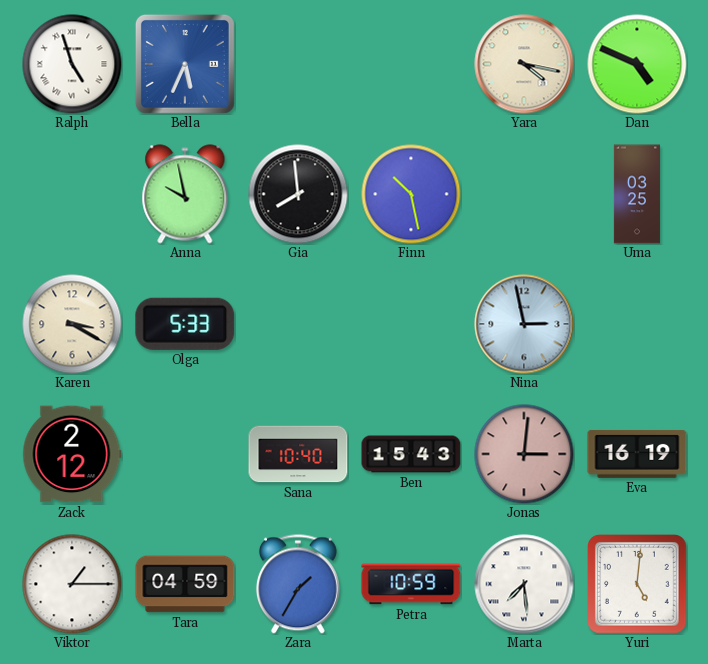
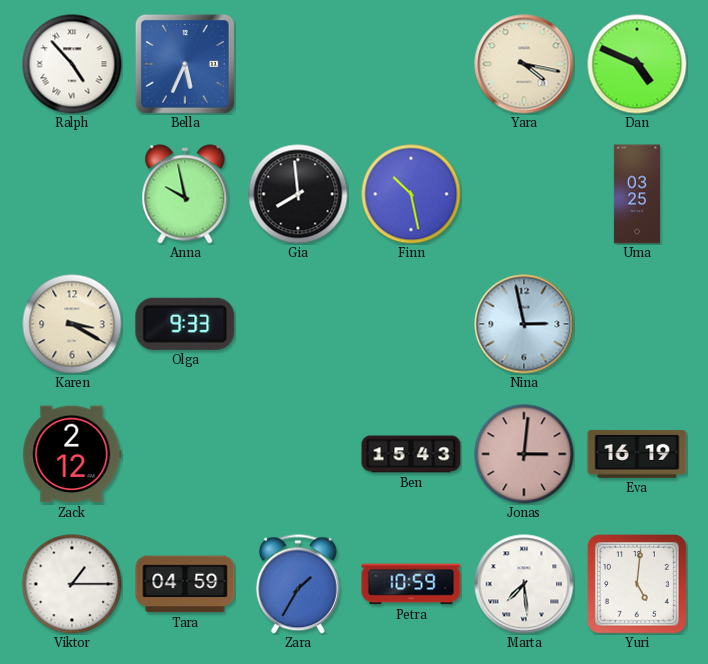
Ralph: 4:57 -> 4:53 (72, 64)
Olga: 5:33 -> 9:33 (185, 324)
Sana: 10:40 -> none (298, 454)
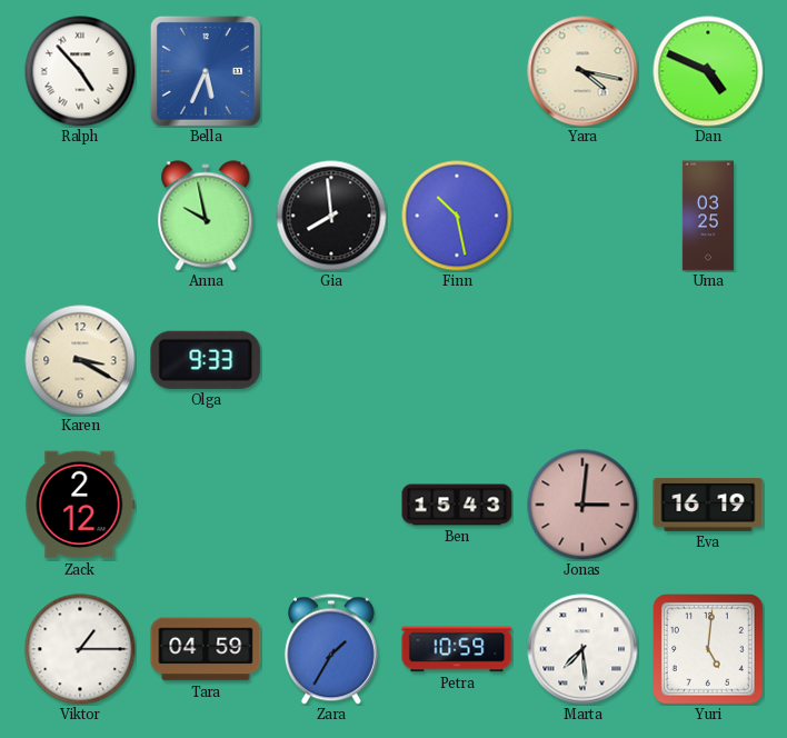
Nina: 2:58 -> none (524, 324)
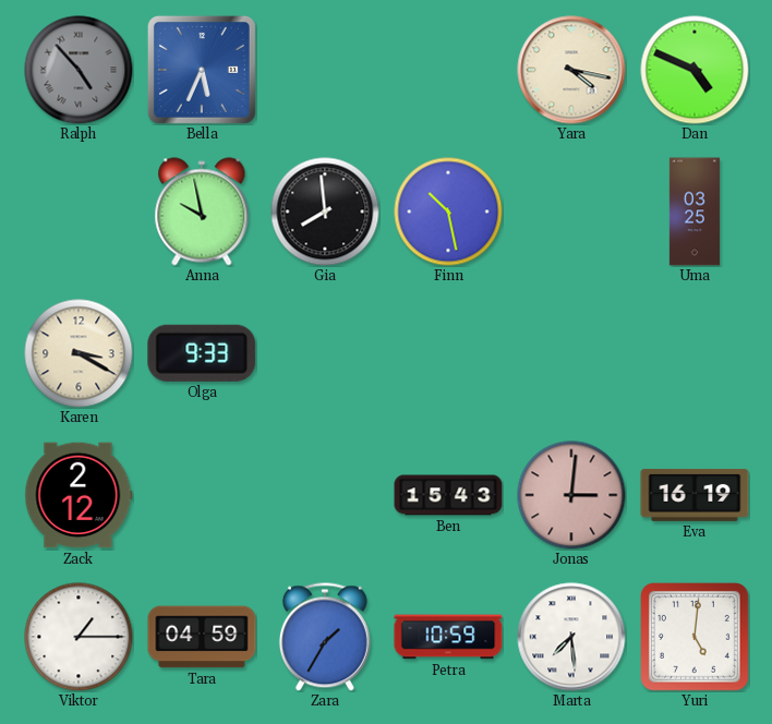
Ralph dial: white -> grey (79, 70)
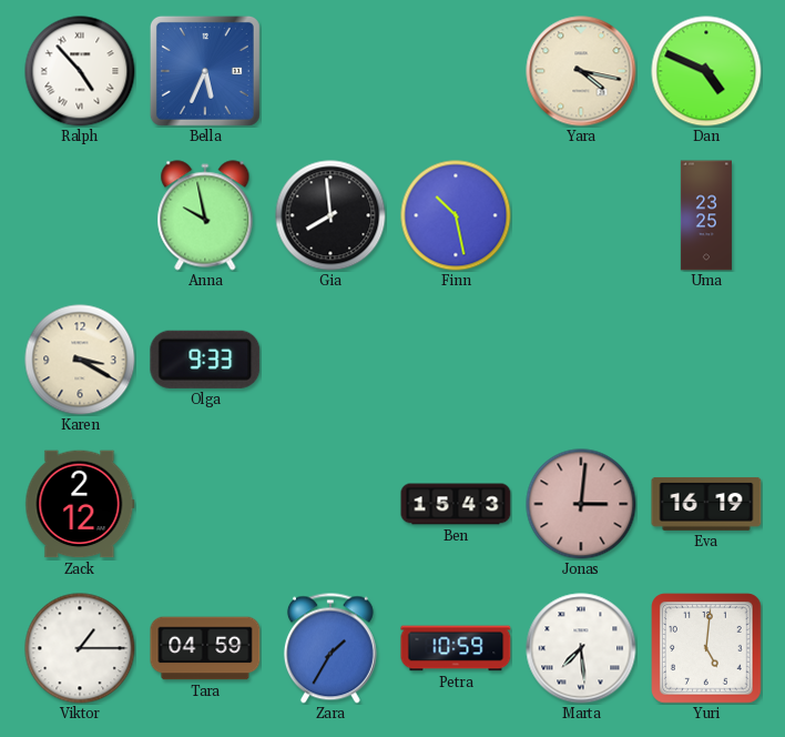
Ralph dial: grey -> white (80, 71)
Uma: 03:25 -> 23:25 (706, 215)
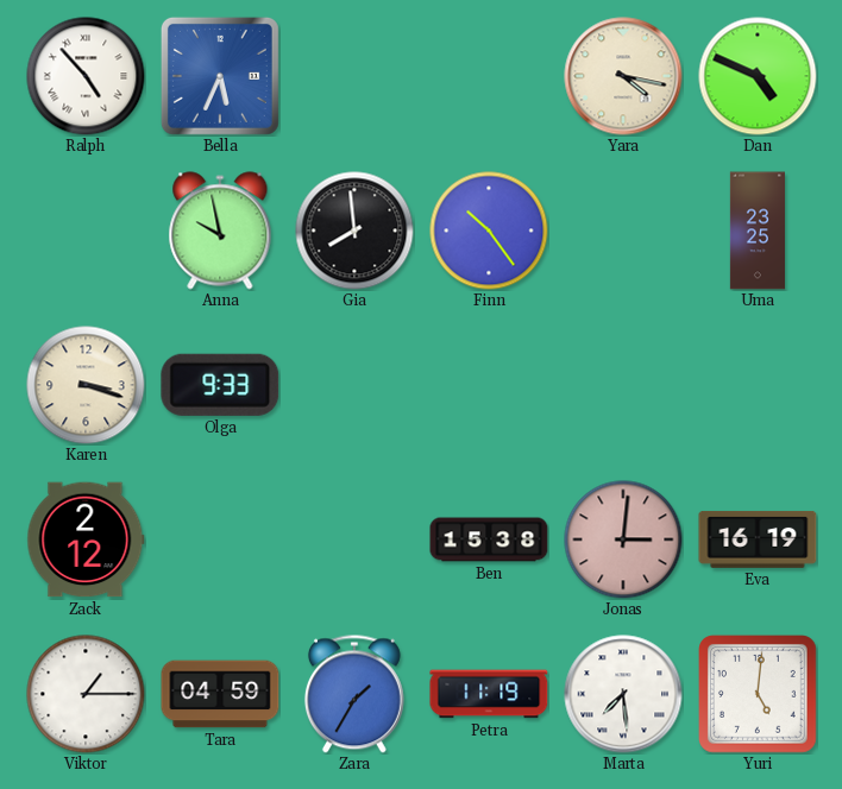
Finn: 10:28 -> 10:24 (489, 231)
Karen: 3:20 -> 3:18 (86, 385)
Ben: 15:43 -> 15:38 (489, 539)
Petra: 10:59 -> 11:19 (489, 694)
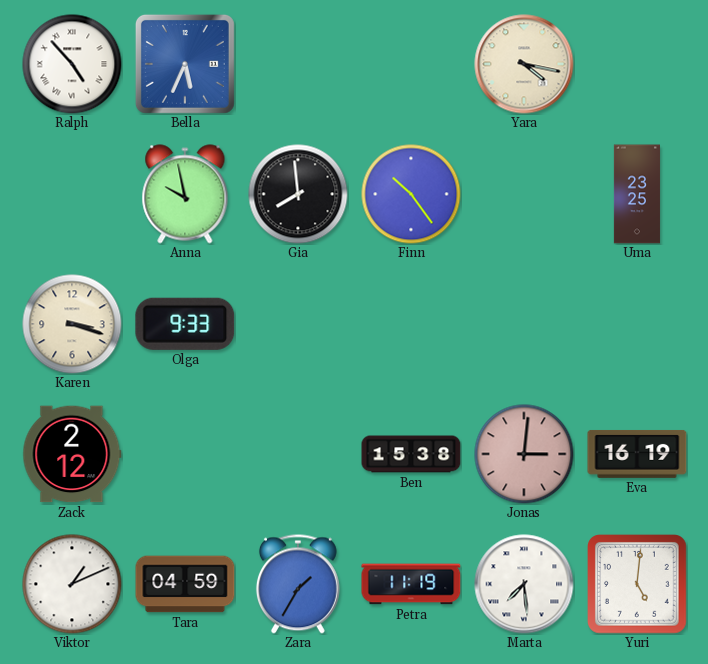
Dan: 4:49 -> none (758, 76)
Viktor: 1:15 -> 1:11 (72, 584)
